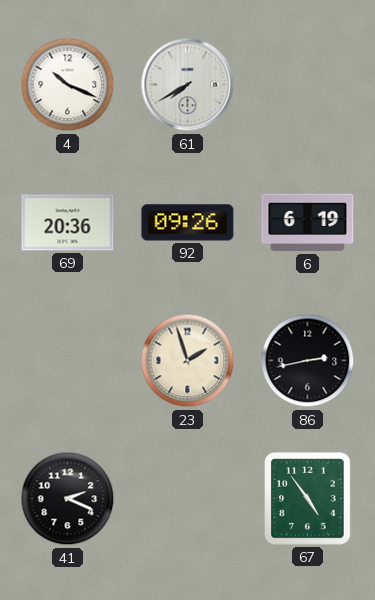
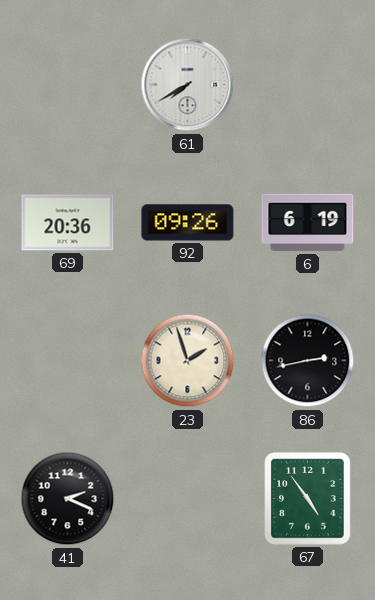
4: 10:19 -> none (68, 85)
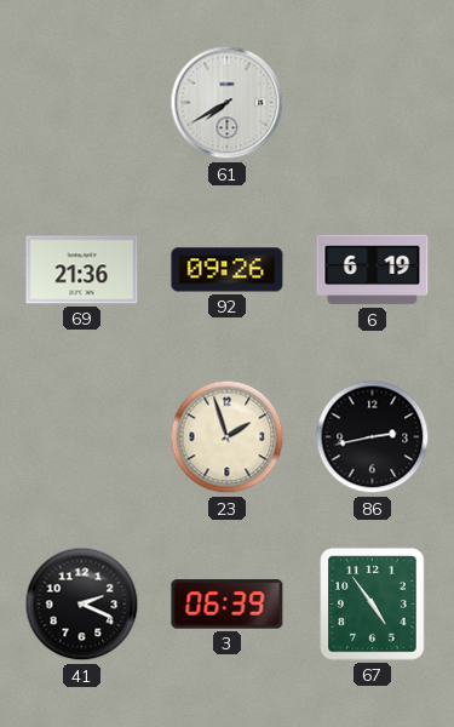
69: 20:36 -> 21:36 (82, 270)
3: none -> 06:39 (228, 605)
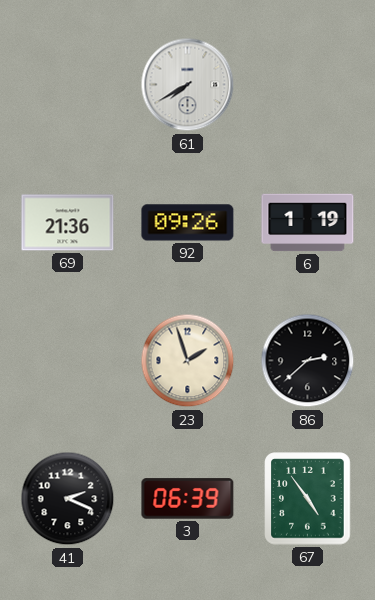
6: 6:19 -> 1:19 (308, 223)
86: 2:43 -> 2:38 (308, 361)
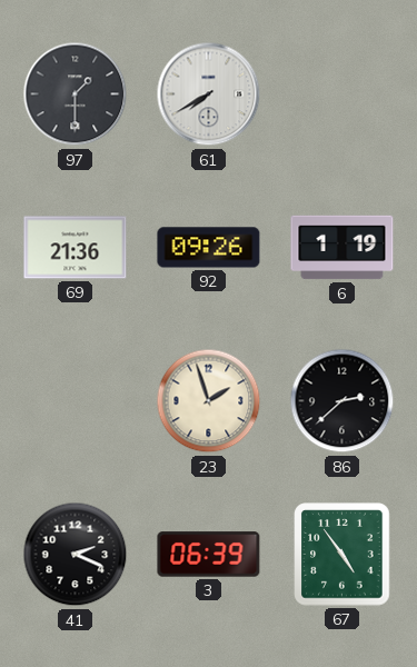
97: none -> 1:30 (76, 94)
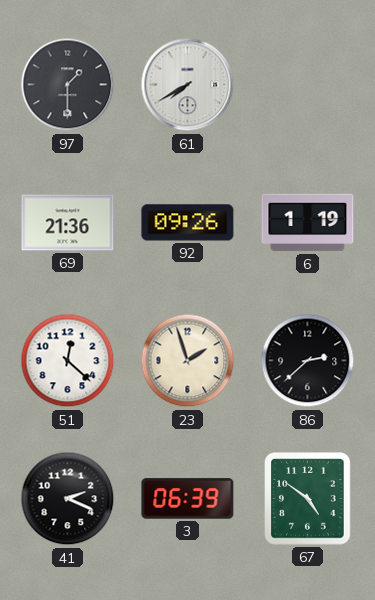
51: none -> 12:22 (68, 361)
67: 4:54 -> 4:51 (308, 499)
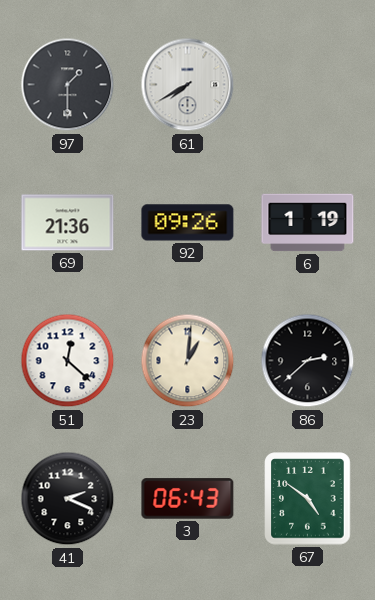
23: 1:57 -> 1:01 (188, 361)
3: 06:39 -> 06:43 (188, 499)
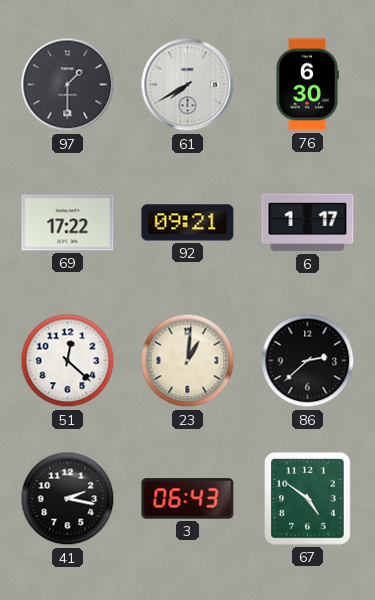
76: none -> 6:30 (307, 85)
69: 21:36 -> 17:22 (68, 223)
92: 09:26 -> 09:21 (188, 223)
6: 1:19 -> 1:17 (308, 223)
41: 2:19 -> 2:17 (68, 499)
